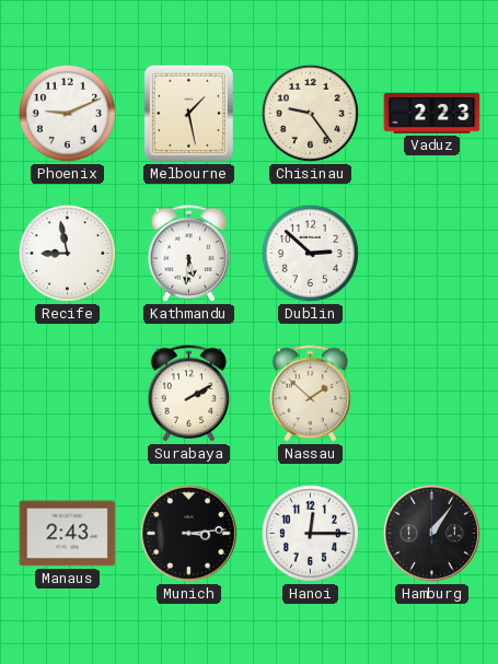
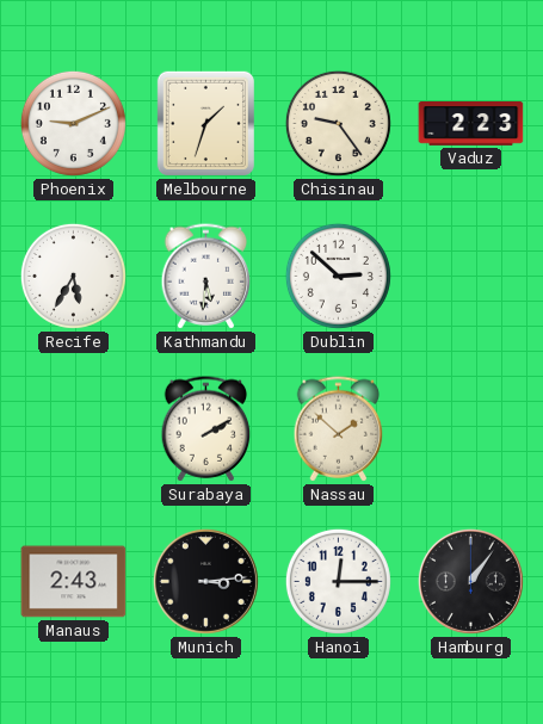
Melbourne: 1:28 -> 1:33 (205, 123)
Recife: 8:58 -> 5:35 (73, 276)
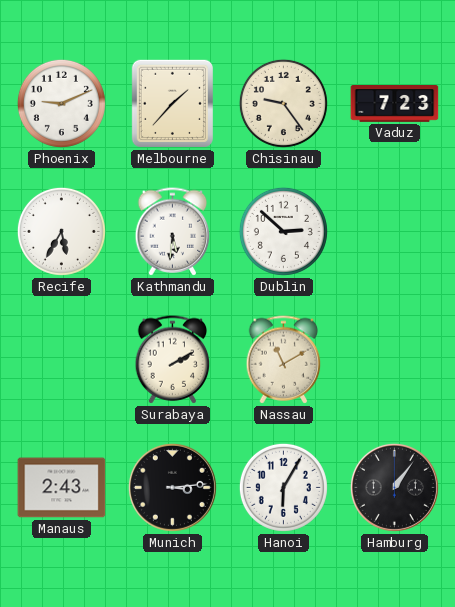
Melbourne: 1:33 -> 1:37 (172, 103)
Vaduz: 2:23 -> 7:23 (395, 104)
Nassau: 1:52 -> 11:10 (284, 360)
Hanoi: 12:15 -> 6:05 (283, 487)
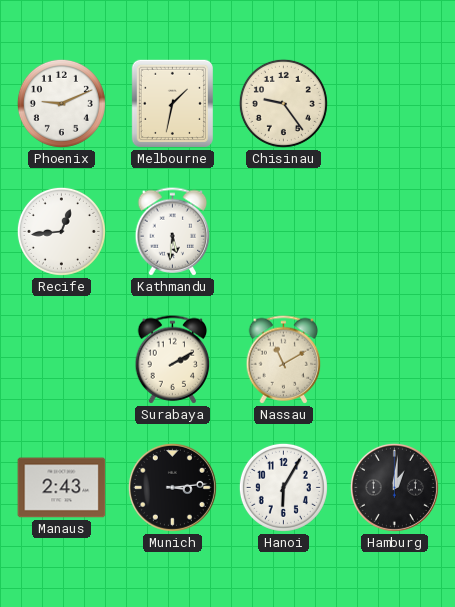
Melbourne: 1:37 -> 1:32 (172, 103)
Vaduz: 7:23 -> none (395, 104)
Recife: 5:35 -> 12:44 (61, 231)
Dublin: 2:52 -> none (283, 231)
Hamburg: 1:06 -> 1:01 (394, 487)
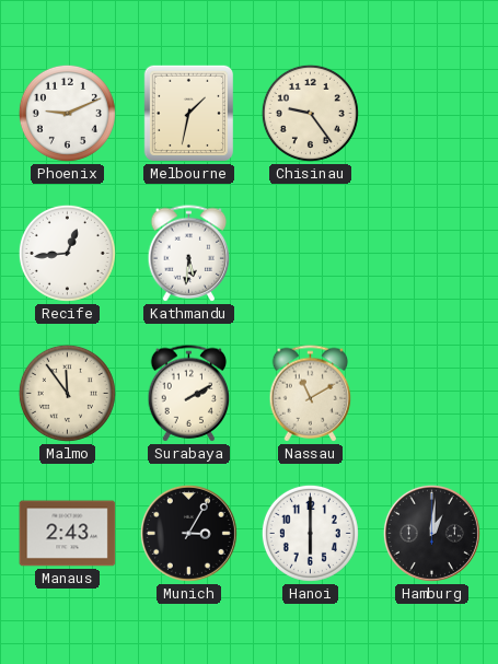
Malmo: none -> 11:54 (67, 393)
Munich: 3:14 -> 3:05 (188, 533)
Hanoi: 6:05 -> 6:00 (310, 533)
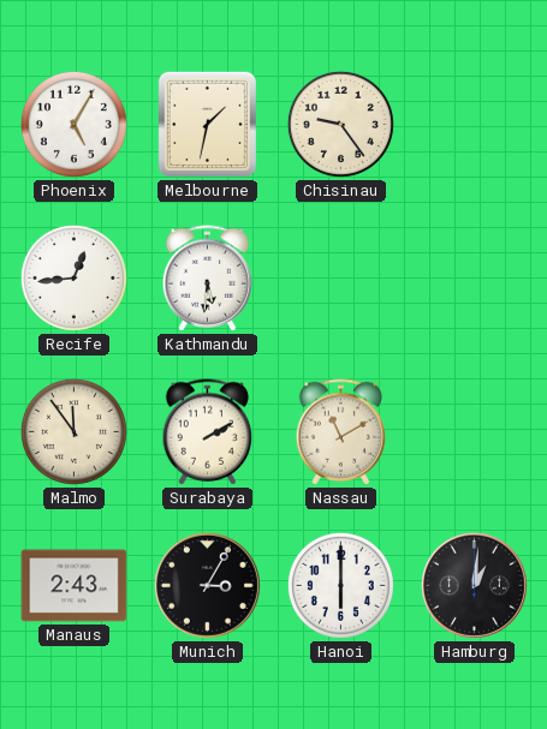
Phoenix: 9:11 -> 5:05 (73, 124)
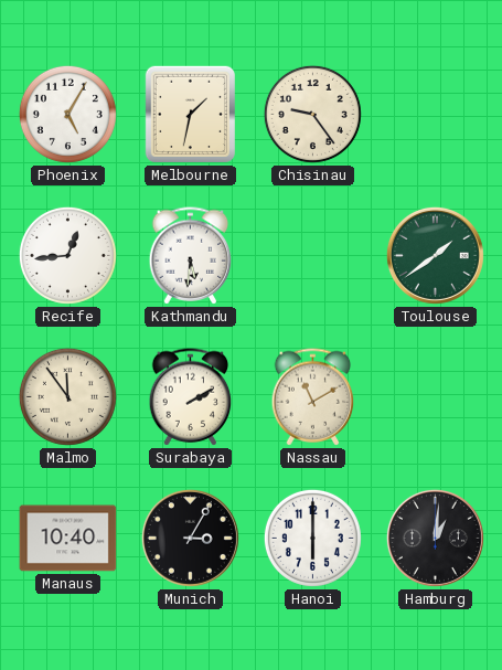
Toulouse: none -> 1:39 (435, 255)
Manaus: 2:43 -> 10:40 (68, 539)
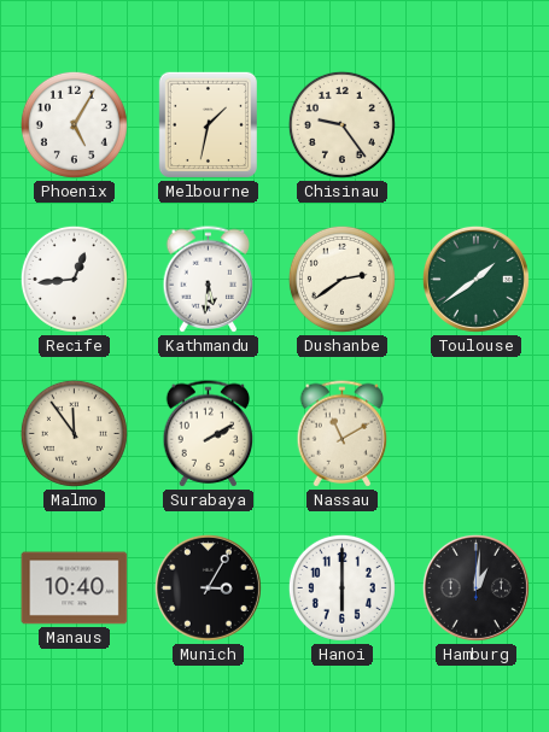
Dushanbe: none -> 2:39 (341, 279)
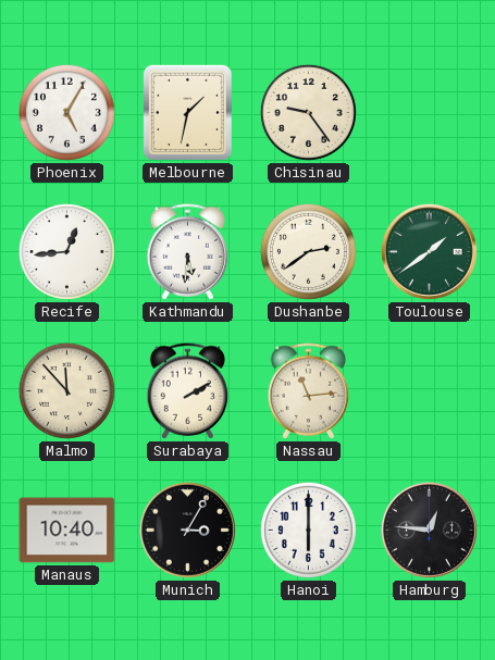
Malmo: 11:54 -> 11:53 (66, 390)
Nassau: 11:10 -> 11:14 (309, 391)
Hamburg: 1:01 -> 12:46 (429, 530)
